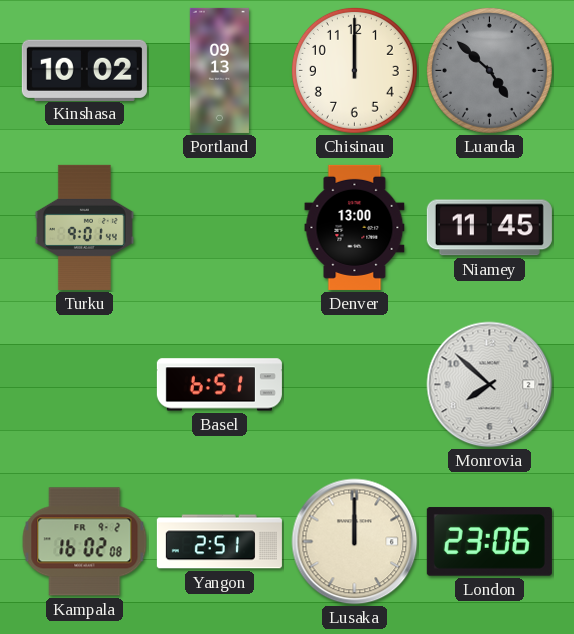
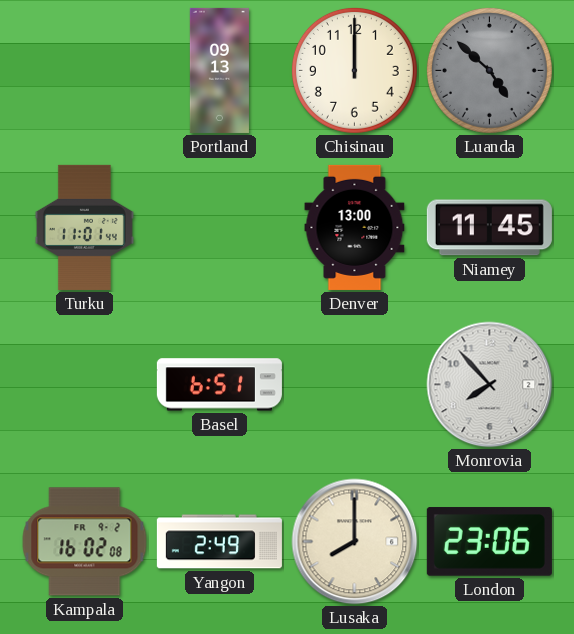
Kinshasa: 10:02 -> none (84, 70)
Turku: 9:01 -> 11:01 (84, 227)
Monrovia: 7:52 -> 7:53 (490, 385)
Yangon: 2:51 -> 2:49 (219, 542)
Lusaka: 12:00 -> 8:00 (355, 542)
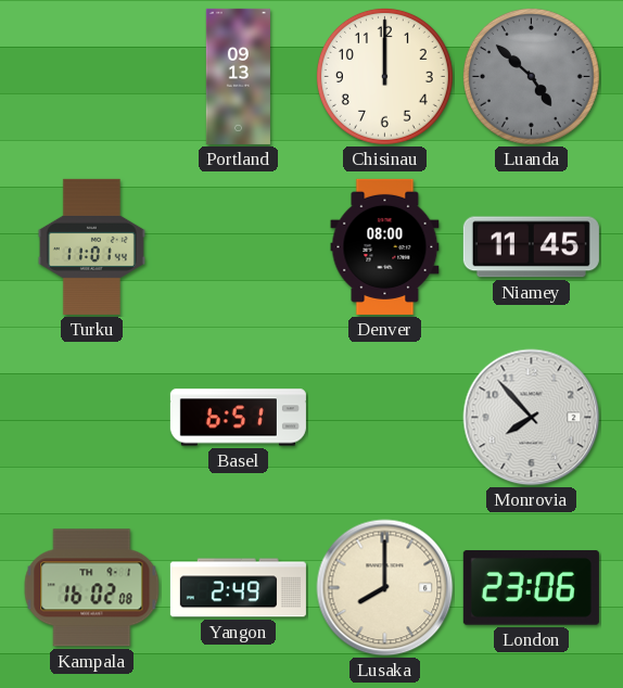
Denver: 13:00 -> 08:00 (385, 246)
Kampala date: FR 9-2 -> TH 9-1 (92, 588)
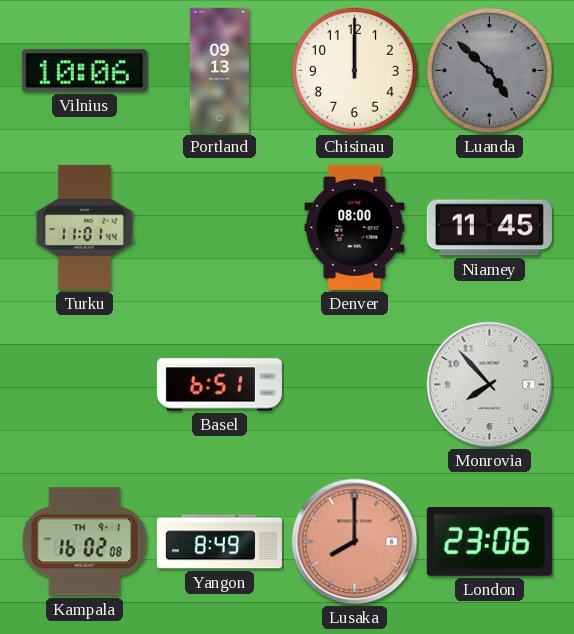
Vilnius: none -> 10:06 (84, 71)
Yangon: 2:49 -> 8:49 (219, 542)
Lusaka dial: cream -> salmon (355, 542)
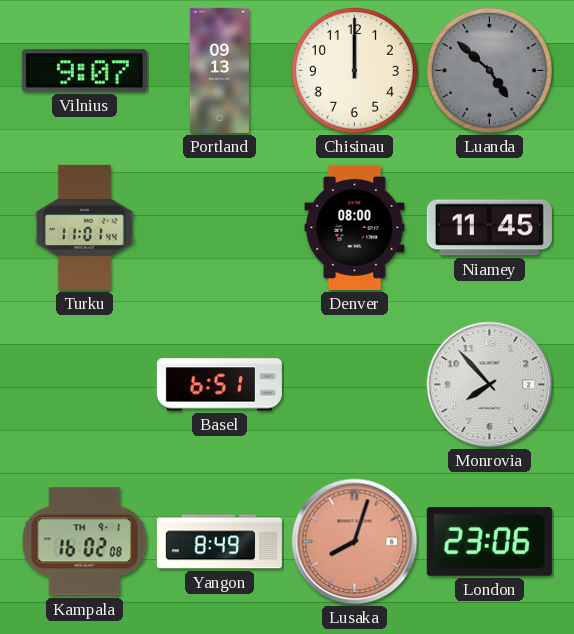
Vilnius: 10:06 -> 9:07 (84, 71)
Lusaka: 8:00 -> 8:03 (355, 542)
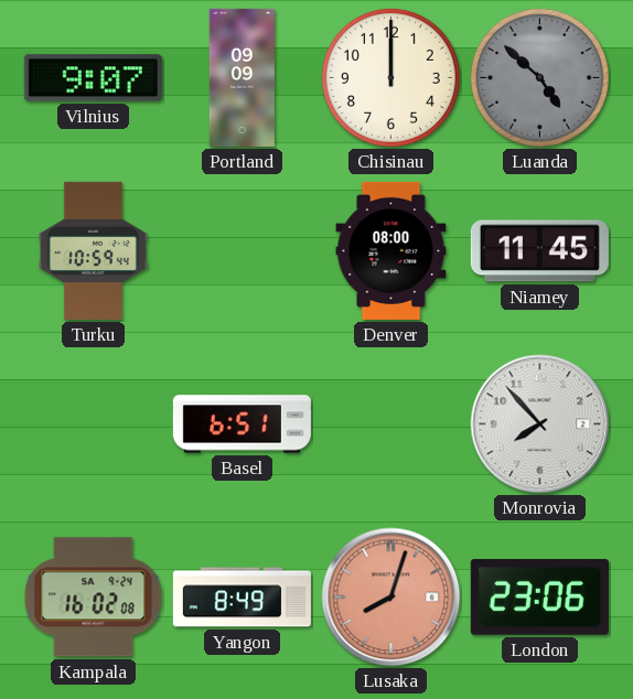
Portland: 09:13 -> 09:09 (242, 77)
Turku: 11:01 -> 10:59 (93, 250)
Kampala date: TH 9-1 -> SA 9-24 (94, 598)
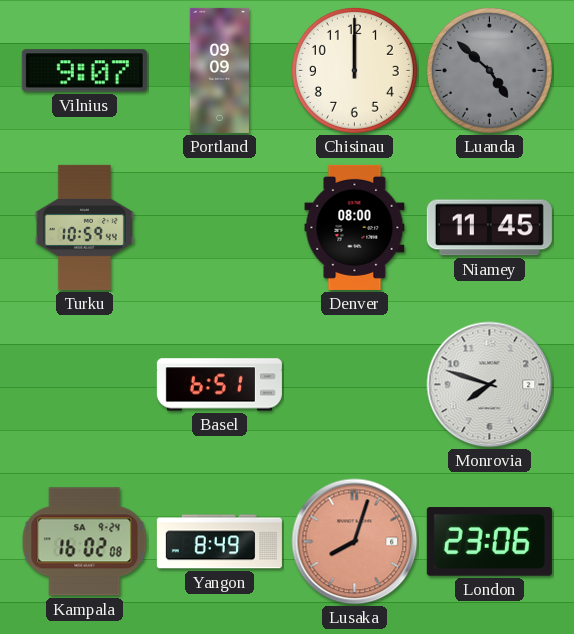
Monrovia: 7:53 -> 7:48 (490, 385)
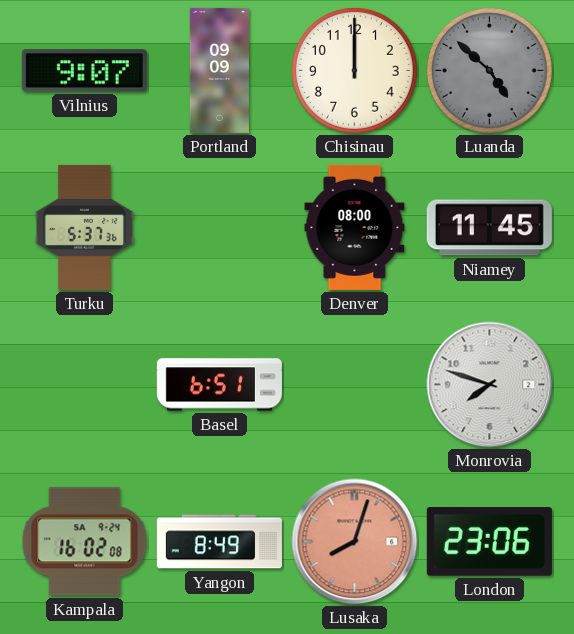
Turku: 10:59 -> 5:37 (84, 227)
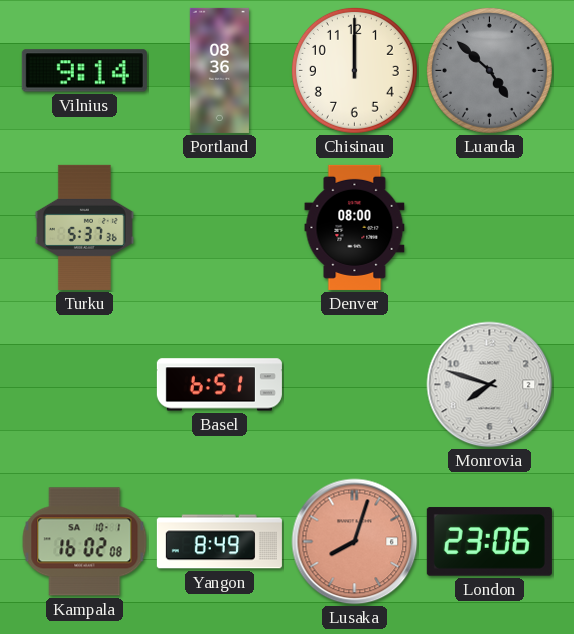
Vilnius: 9:07 -> 9:14 (84, 71)
Portland: 09:09 -> 08:36 (219, 70)
Niamey: 11:45 -> none (489, 228)
Kampala date: SA 9-24 -> SA 10-1 (85, 542)
